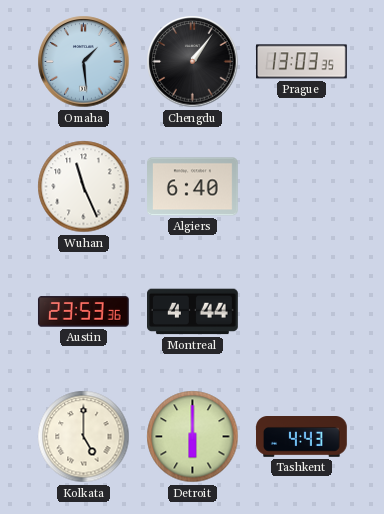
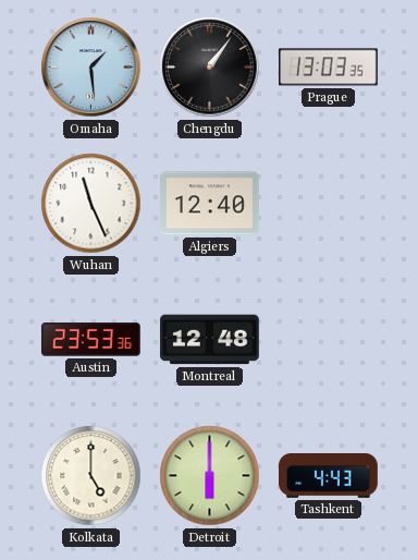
Algiers: 6:40 -> 12:40 (210, 204)
Montreal: 4:44 -> 12:48 (210, 340)
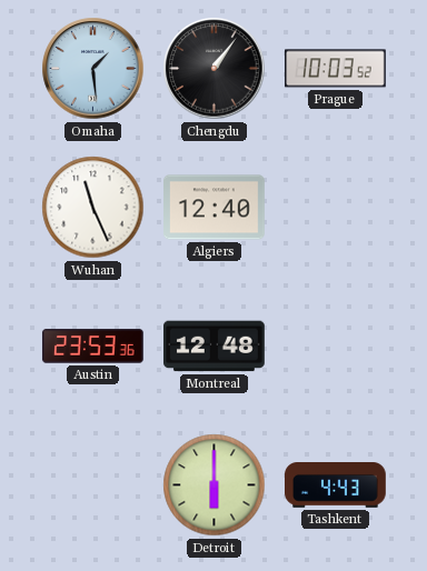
Prague: 13:03 -> 10:03 (336, 69)
Kolkata: 5:00 -> none (91, 476)
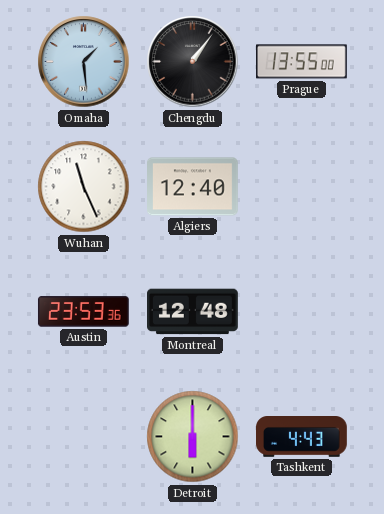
Prague: 10:03 -> 13:55 (302, 62)
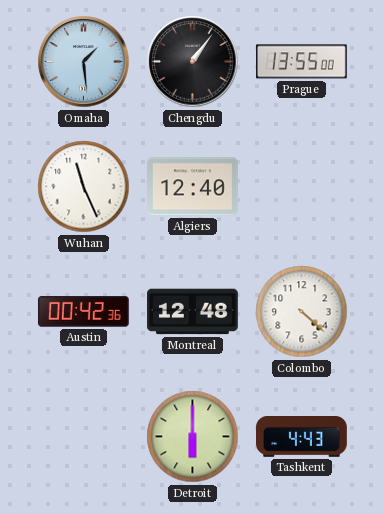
Austin: 23:53 -> 00:42 (83, 312)
Colombo: none -> 4:22 (302, 312)
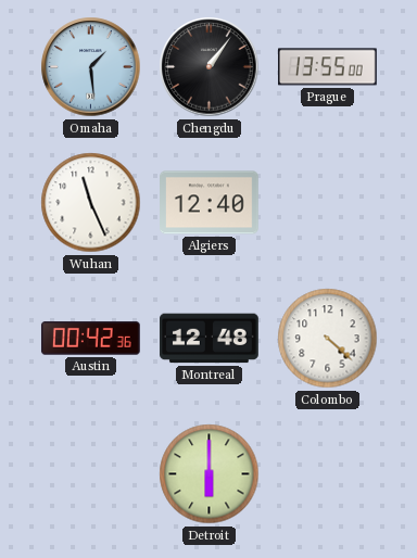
Tashkent: 4:43 -> none (302, 437)
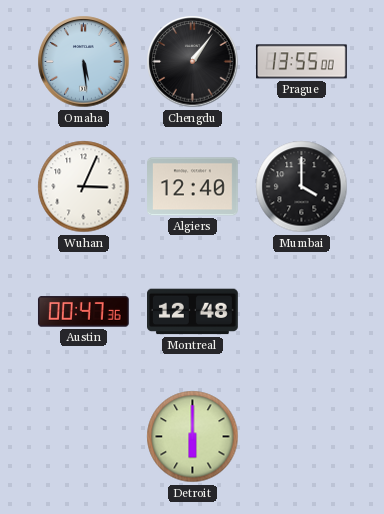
Omaha: 1:29 -> 5:29 (84, 62)
Wuhan: 11:26 -> 3:04 (84, 187)
Mumbai: none -> 4:00 (302, 187)
Austin: 00:42 -> 00:47 (83, 312)
Colombo: 4:22 -> none (328, 339)
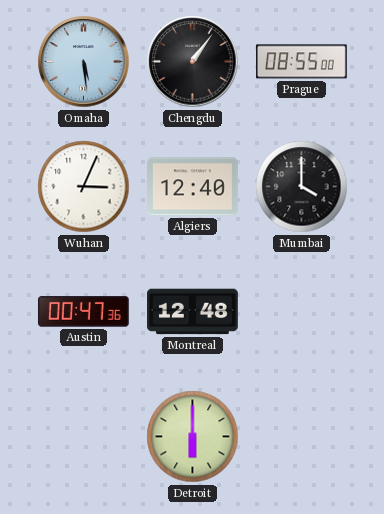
Prague: 13:55 -> 08:55 (302, 62)
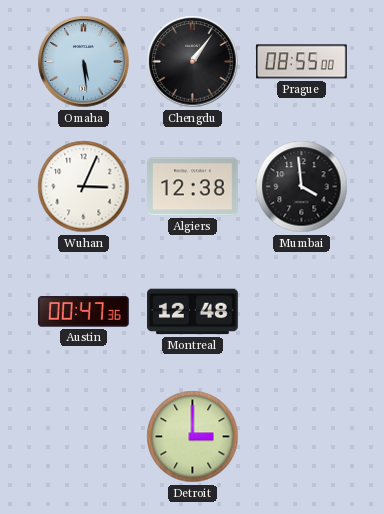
Algiers: 12:40 -> 12:38 (193, 187)
Mumbai: 4:00 -> 3:59 (302, 187)
Detroit: 6:00 -> 3:00 (193, 437)
